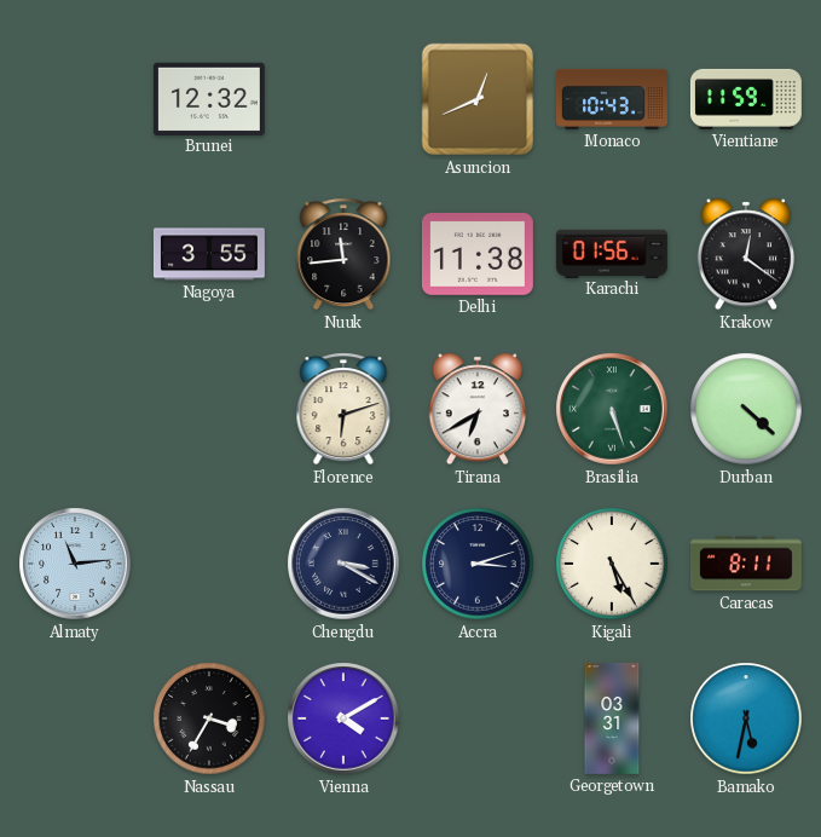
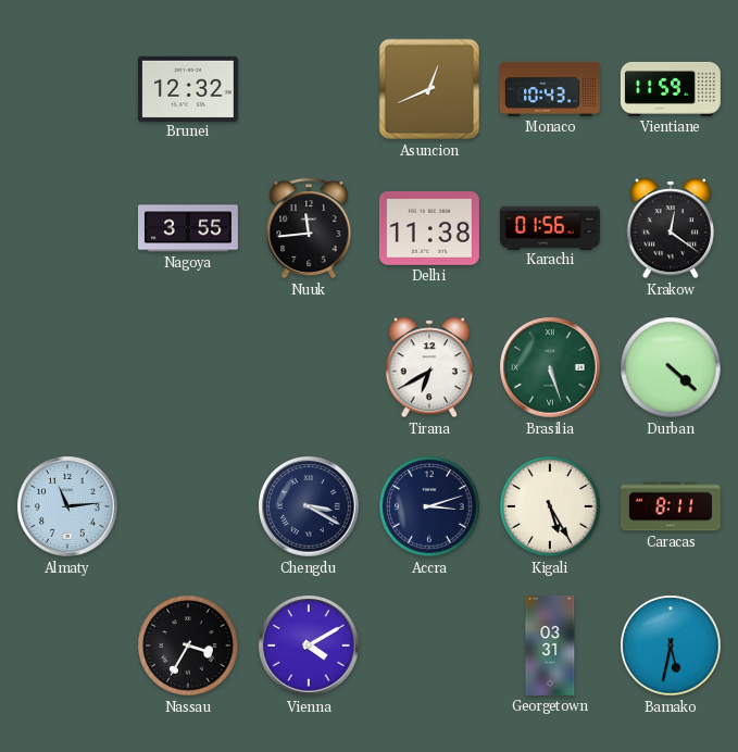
Florence: 6:12 -> none (343, 409)
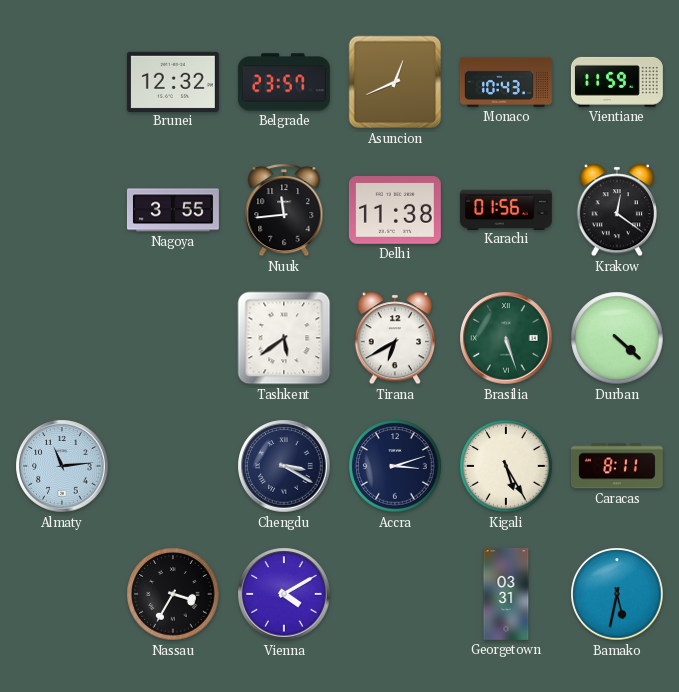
Belgrade: none -> 23:57 (284, 82)
Tashkent: none -> 5:39 (284, 338)
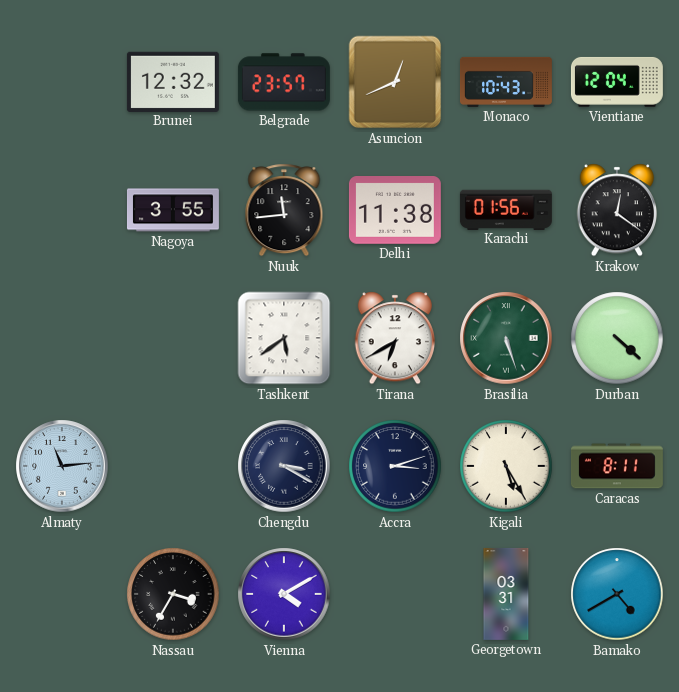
Vientiane: 11:59 -> 12:04 (617, 82)
Bamako: 5:32 -> 4:40 (617, 594)
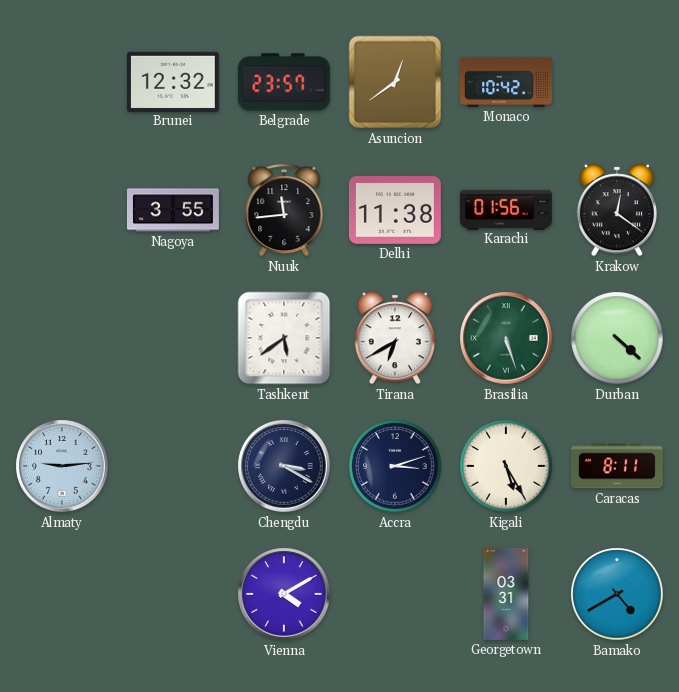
Asuncion: 12:41 -> 12:39 (395, 82)
Monaco: 10:43 -> 10:42 (506, 82)
Vientiane: 12:04 -> none (617, 82)
Almaty: 11:14 -> 9:14 (62, 466)
Nassau: 3:35 -> none (173, 594)
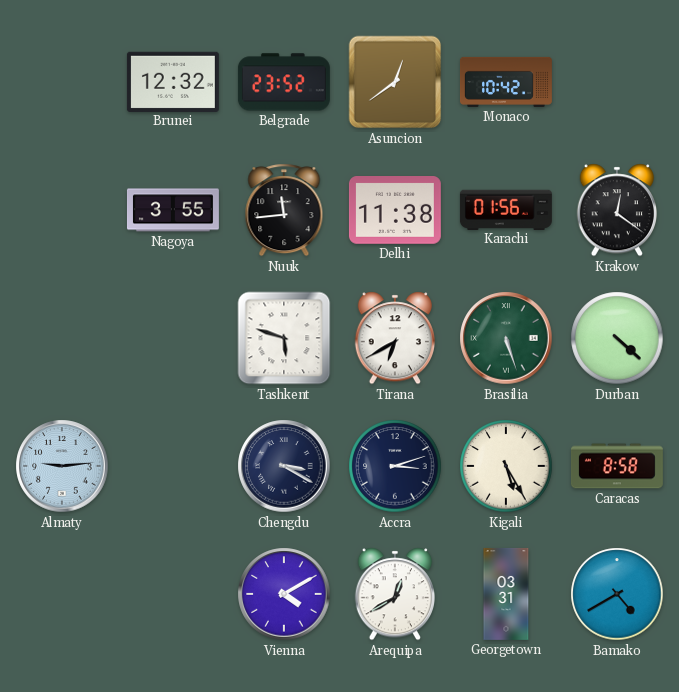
Belgrade: 23:57 -> 23:52 (284, 82)
Tashkent: 5:39 -> 5:48 (284, 338)
Caracas: 8:11 -> 8:58 (617, 466)
Arequipa: none -> 12:40 (394, 594)
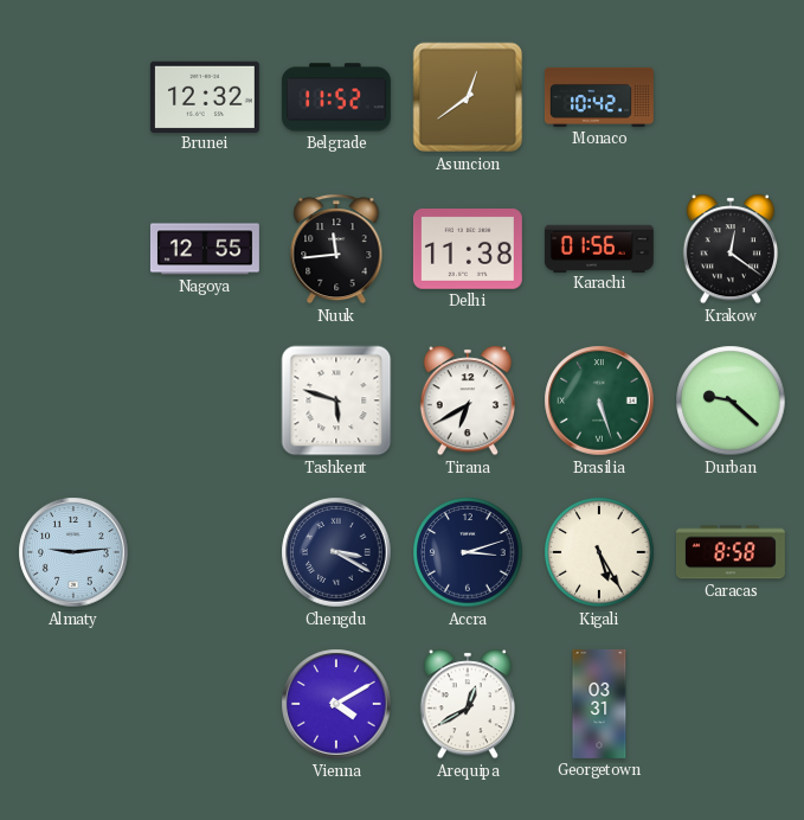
Belgrade: 23:52 -> 11:52 (336, 97)
Nagoya: 3:55 -> 12:55 (205, 249)
Durban: 4:22 -> 9:22 (731, 401)
Bamako: 4:40 -> none (617, 594)
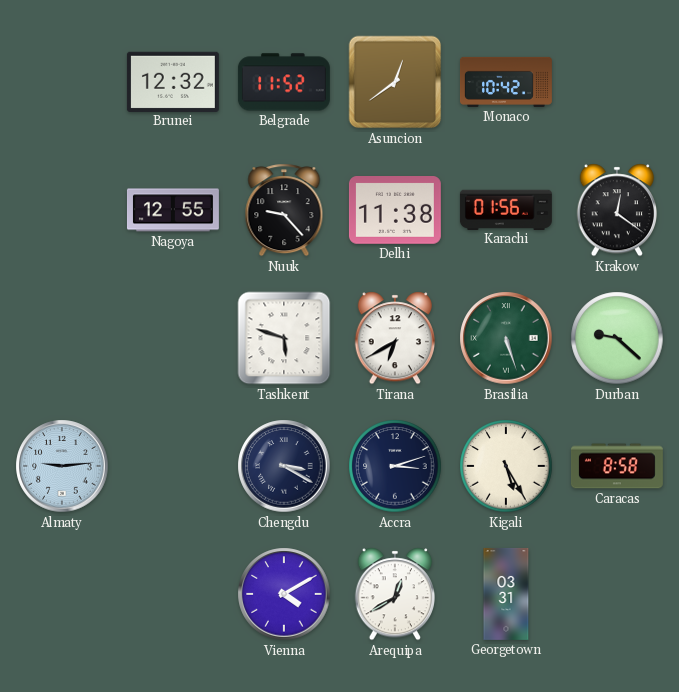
Nuuk: 11:44 -> 9:23 (284, 210)
